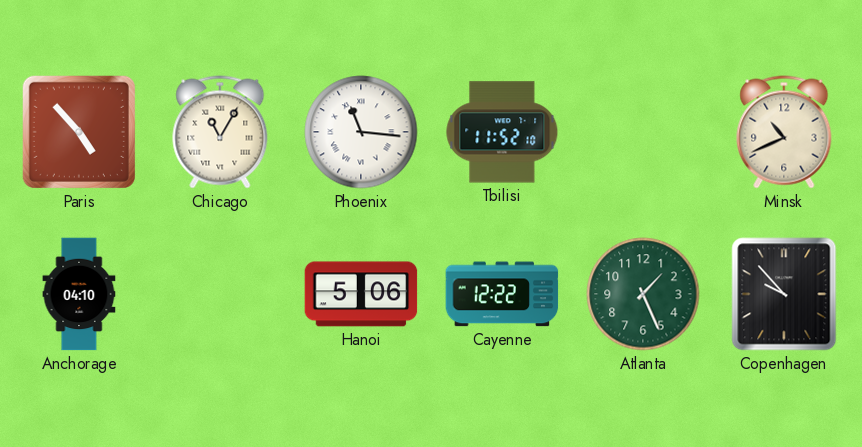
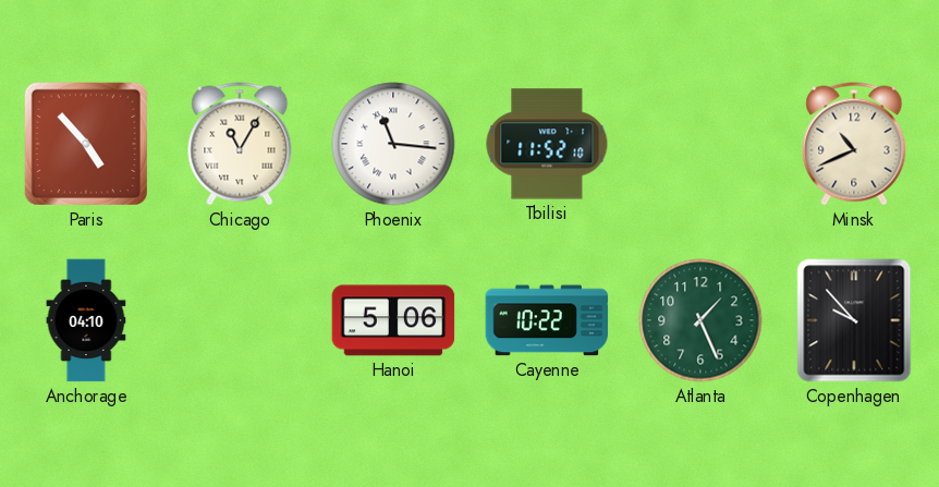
Cayenne: 12:22 -> 10:22 (547, 320)
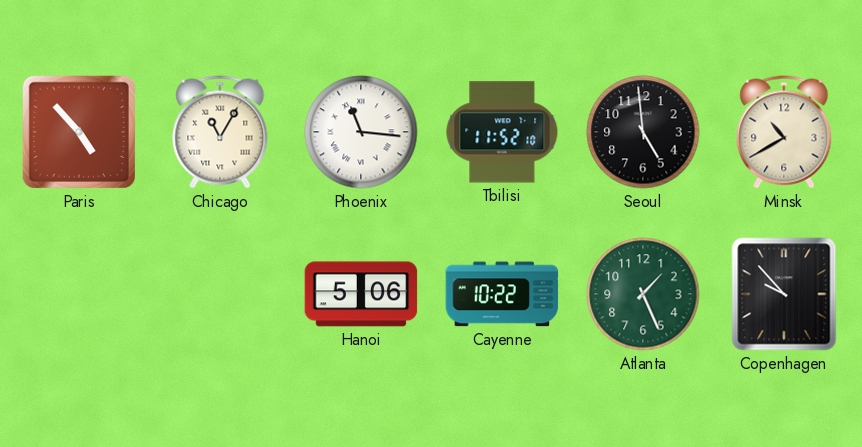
Seoul: none -> 4:59 (643, 132)
Minsk: 10:41 -> 10:40 (784, 132)
Anchorage: 04:10 -> none (86, 320)
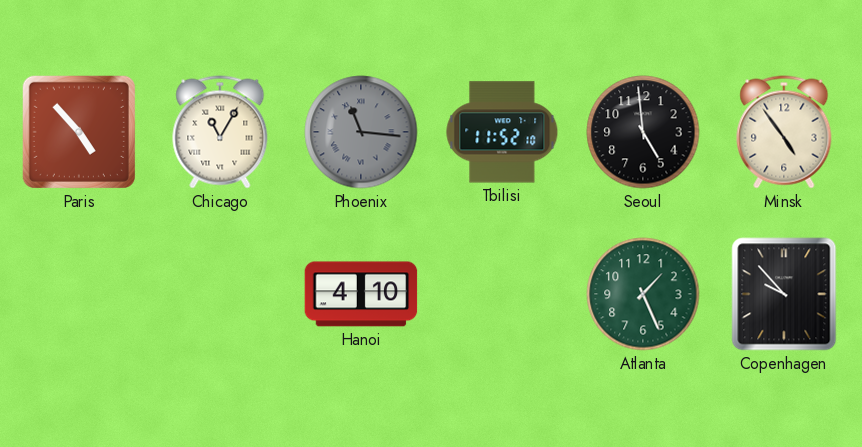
Phoenix dial: white -> grey (361, 132)
Minsk: 10:40 -> 4:54 (784, 132)
Hanoi: 5:06 -> 4:10 (361, 294)
Cayenne: 10:22 -> none (502, 294)
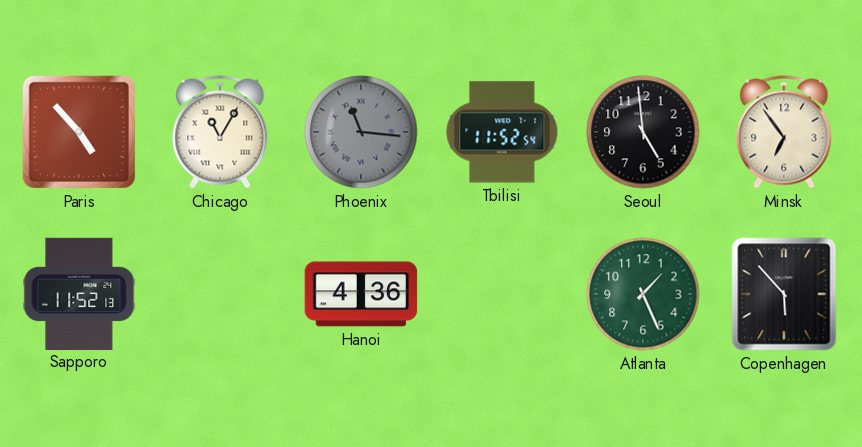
Tbilisi: 11:52:10 -> 11:52:54 (502, 132)
Minsk: 4:54 -> 6:54 (784, 132)
Sapporo: none -> 11:52 (79, 293)
Hanoi: 4:10 -> 4:36 (361, 294)
Copenhagen: 9:53 -> 5:53 (784, 294)
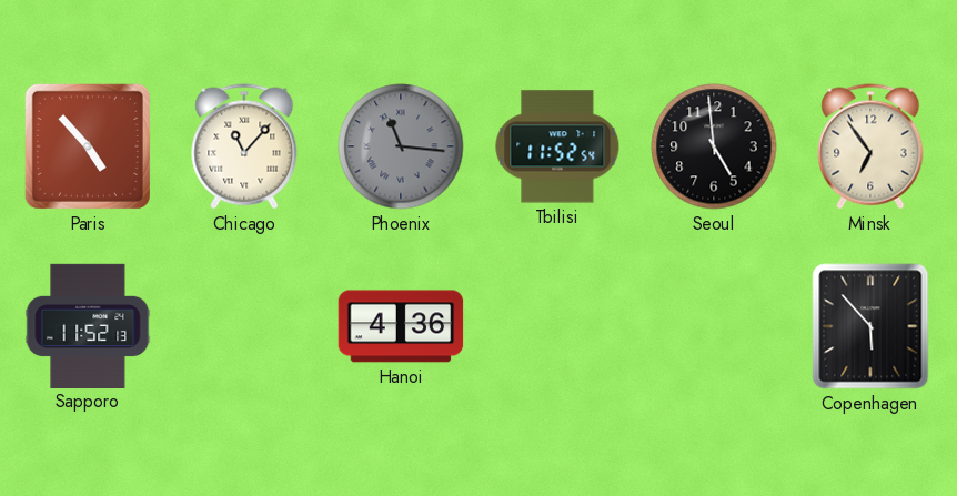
Chicago: 11:05 -> 11:07 (244, 146)
Atlanta: 1:26 -> none (643, 294)
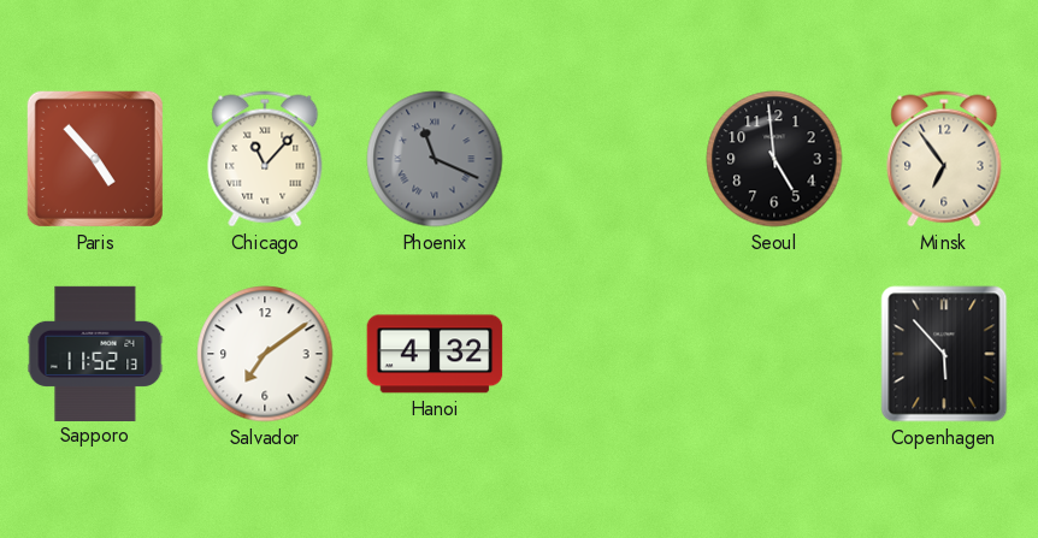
Phoenix: 11:16 -> 11:19 (435, 159)
Tbilisi: 11:52 -> none (557, 146)
Salvador: none -> 7:09 (265, 354)
Hanoi: 4:36 -> 4:32 (435, 354)
